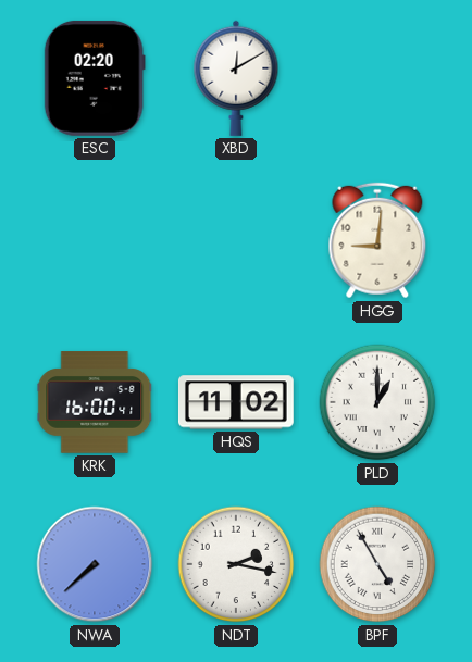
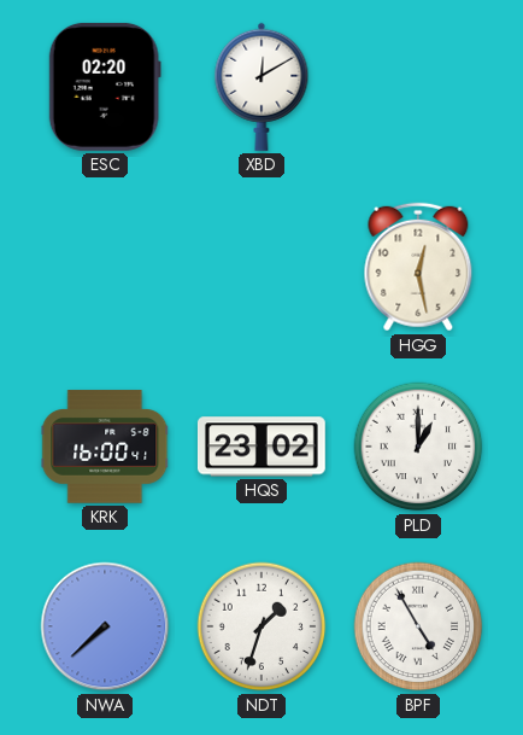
HGG: 9:01 -> 12:28 (418, 267)
HQS: 11:02 -> 23:02 (261, 447)
NDT: 2:17 -> 1:33 (261, 626)
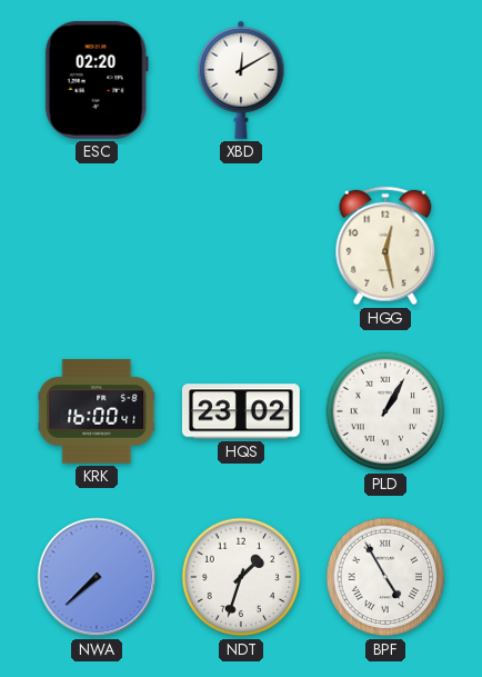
PLD: 1:00 -> 1:05 (385, 411)
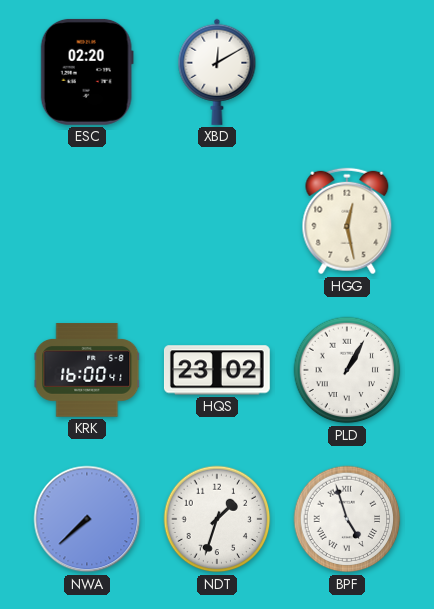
BPF: 4:55 -> 4:57 (347, 519)
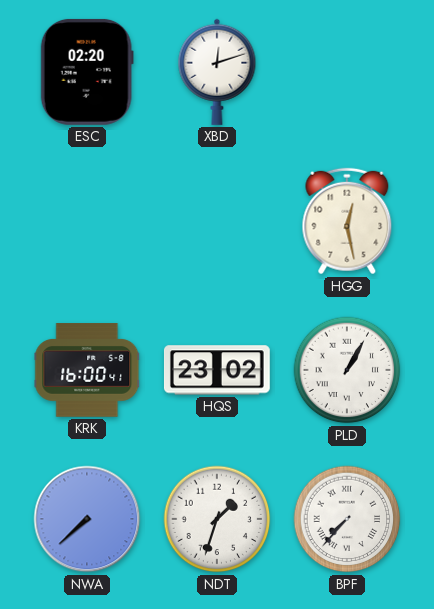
XBD: 12:10 -> 12:12 (217, 72)
BPF: 4:57 -> 7:37 (347, 519)
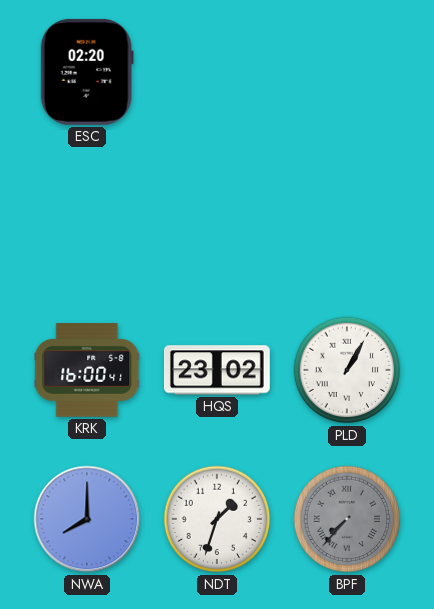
XBD: 12:12 -> none (217, 72)
HGG: 12:28 -> none (347, 221)
NWA: 7:38 -> 8:00 (87, 519)
BPF dial: white -> grey (347, 519)
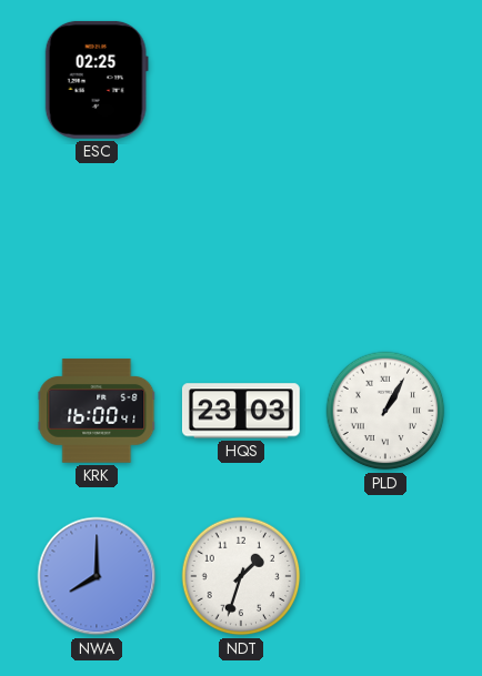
ESC: 02:20 -> 02:25 (97, 80)
HQS: 23:02 -> 23:03 (241, 411)
BPF: 7:37 -> none (347, 519)
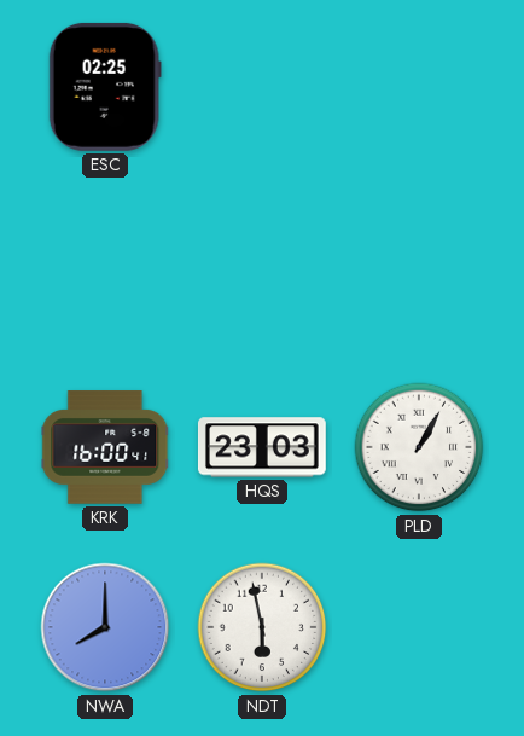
NDT: 1:33 -> 5:58 (262, 627)
